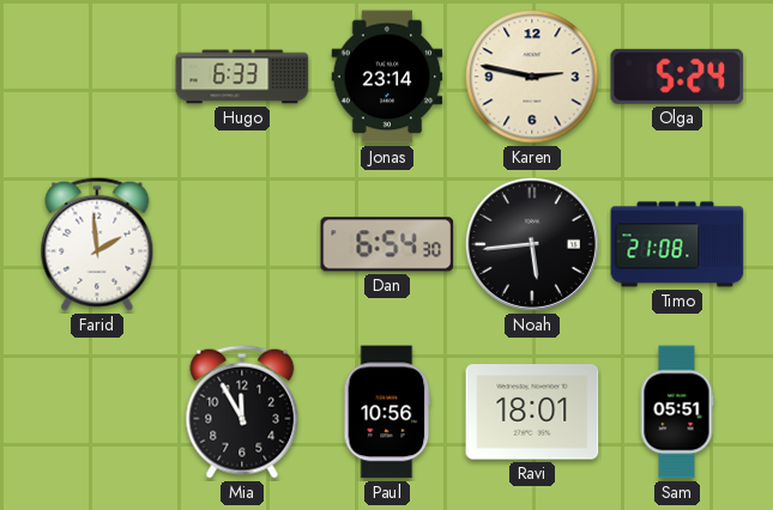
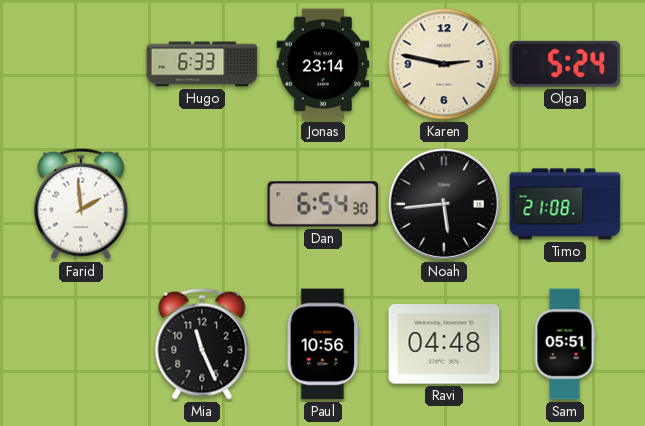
Mia: 11:55 -> 11:26 (202, 344)
Ravi: 18:01 -> 04:48 (444, 344)
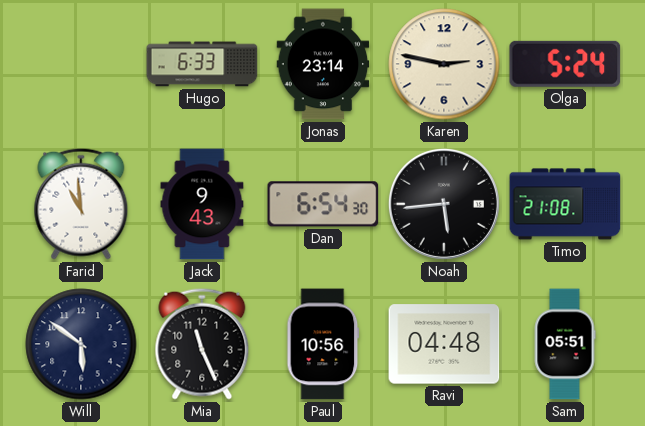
Farid: 1:59 -> 10:59 (81, 204)
Jack: none -> 9:43 (202, 204)
Will: none -> 5:51 (81, 344)
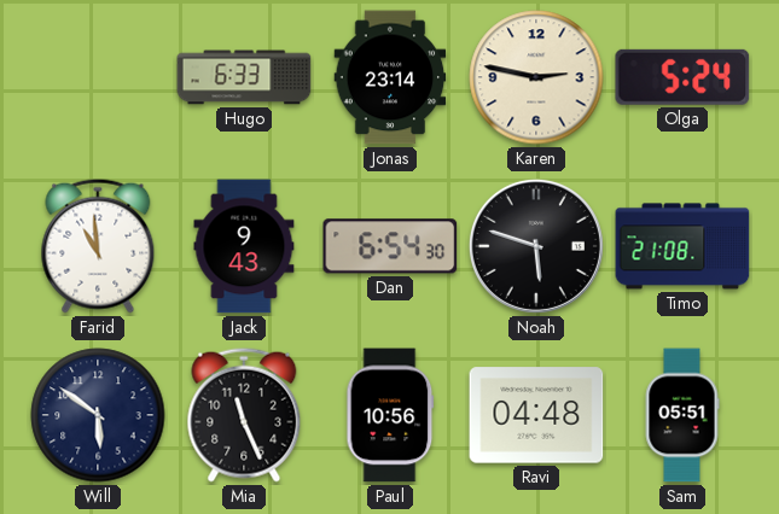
Noah: 5:44 -> 5:48 (536, 246)
